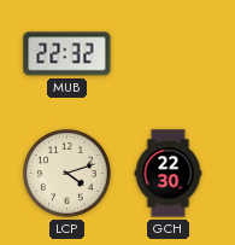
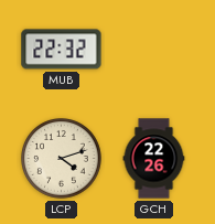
GCH: 22:30 -> 22:26 (154, 159)
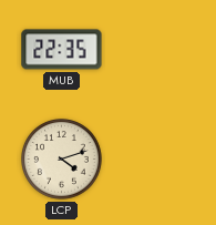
MUB: 22:32 -> 22:35 (62, 50)
GCH: 22:26 -> none (154, 159)
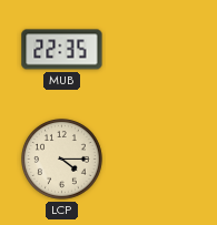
LCP: 4:12 -> 4:15 (62, 160)
